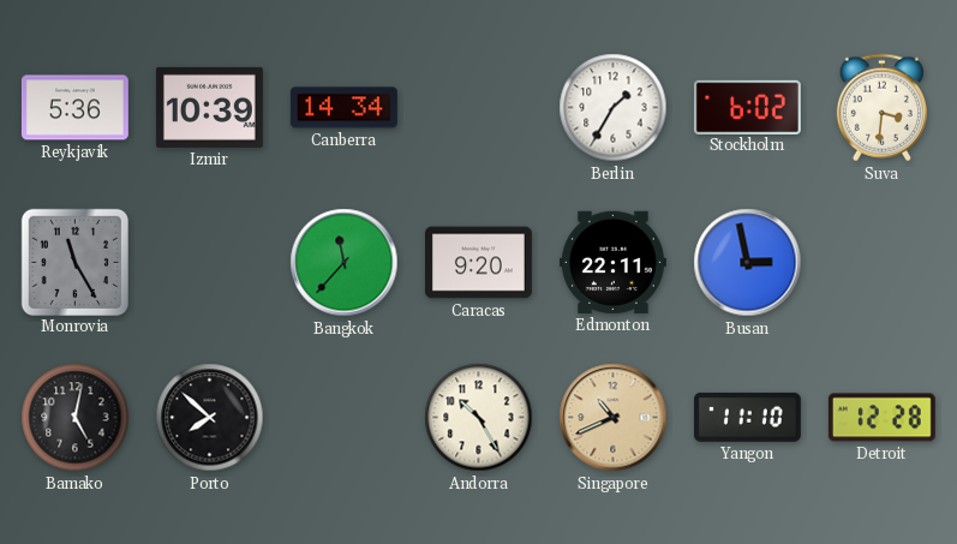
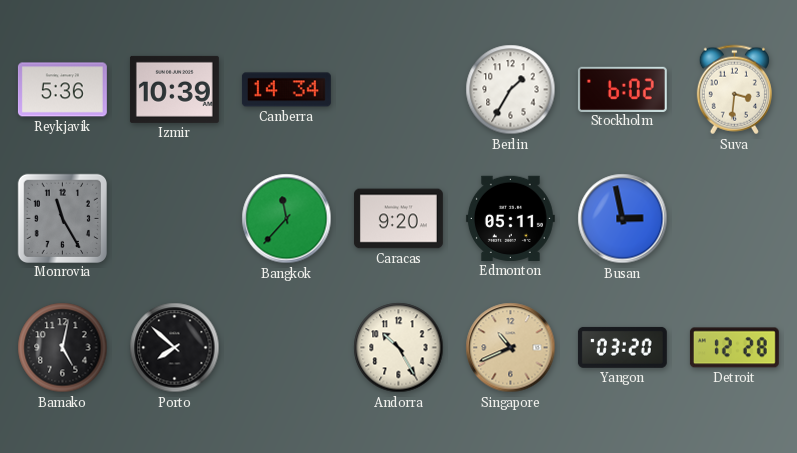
Edmonton: 22:11 -> 05:11 (510, 218)
Yangon: 11:10 -> 03:20 (622, 347)
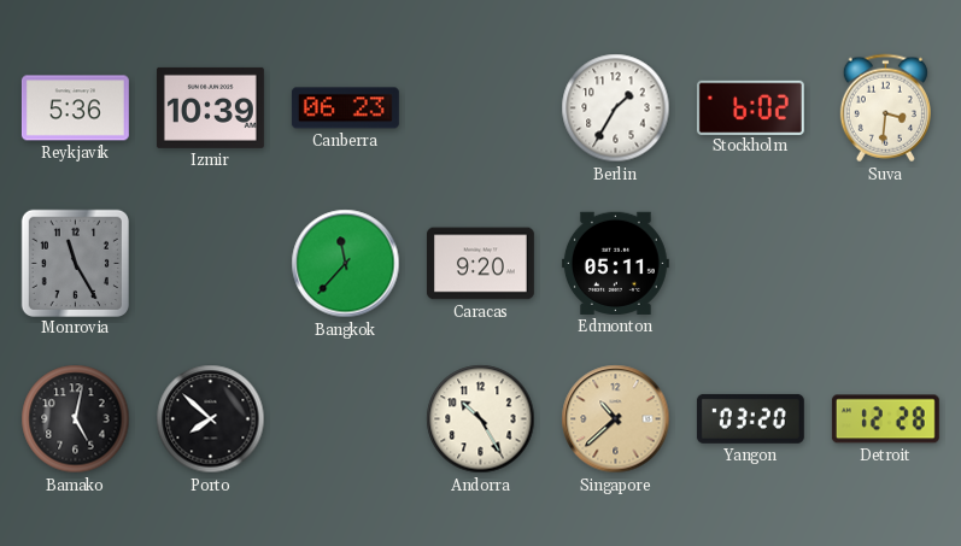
Canberra: 14:34 -> 06:23 (345, 108)
Busan: 2:58 -> none (623, 219)
Singapore: 10:41 -> 10:38 (616, 419)
